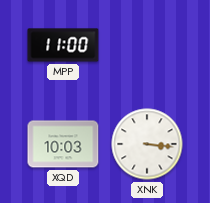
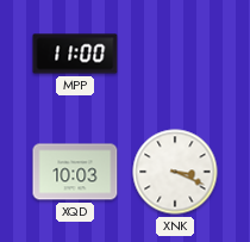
XNK: 3:16 -> 3:19 (175, 172)
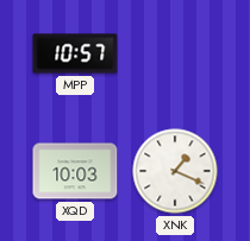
MPP: 11:00 -> 10:57 (75, 53)
XNK: 3:19 -> 1:19 (175, 171)
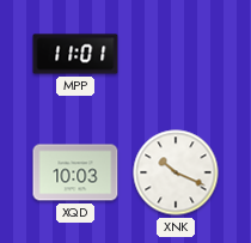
MPP: 10:57 -> 11:01 (75, 54)
XNK: 1:19 -> 10:19 (176, 172)
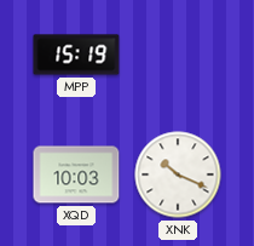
MPP: 11:01 -> 15:19 (76, 55)
